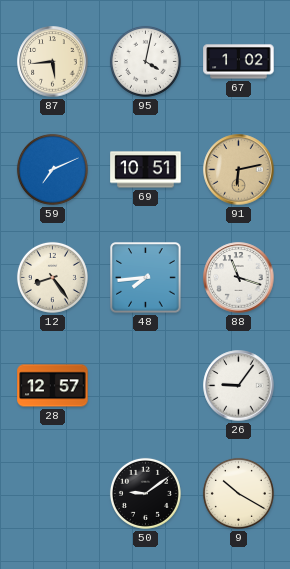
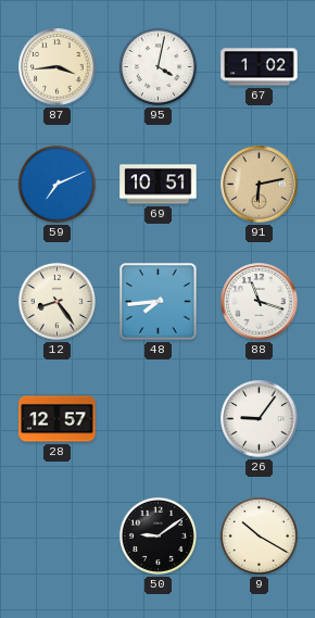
87: 5:44 -> 3:44 (58, 67)
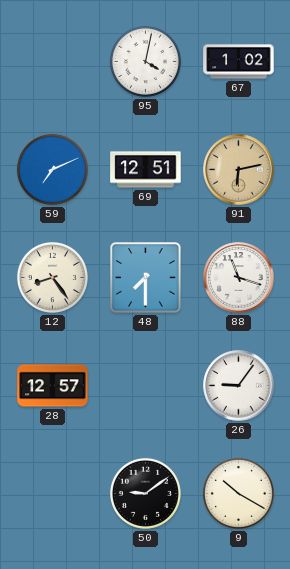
87: 3:44 -> none (58, 67)
69: 10:51 -> 12:51 (146, 170)
48: 7:44 -> 7:30 (146, 278)
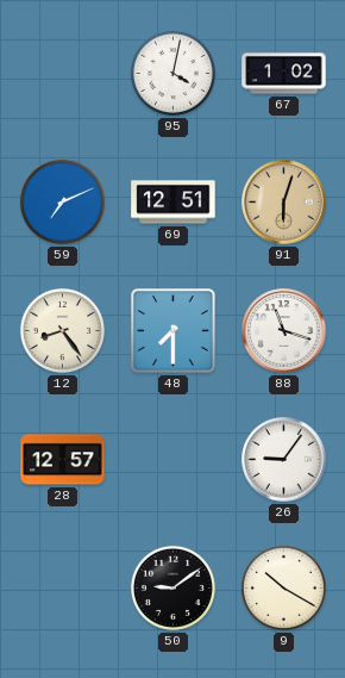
91: 6:13 -> 6:03 (284, 203)
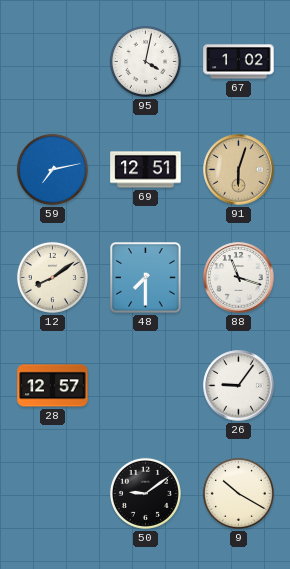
59: 7:11 -> 7:13 (52, 169)
12: 8:24 -> 8:09 (52, 277)
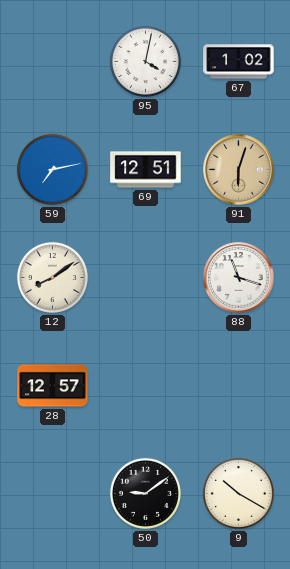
48: 7:30 -> none (146, 278)
26: 9:06 -> none (239, 386)
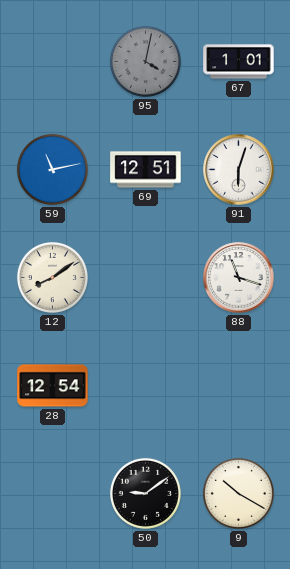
95 dial: white -> grey (145, 61)
67: 1:02 -> 1:01 (239, 62)
59: 7:13 -> 11:13 (52, 169)
91 dial: champagne -> white (239, 170)
28: 12:57 -> 12:54 (53, 386)
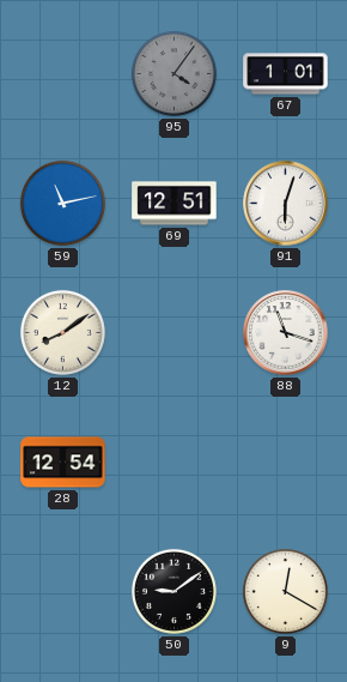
95: 4:02 -> 4:06 (173, 73)
9: 10:20 -> 12:20 (285, 591)
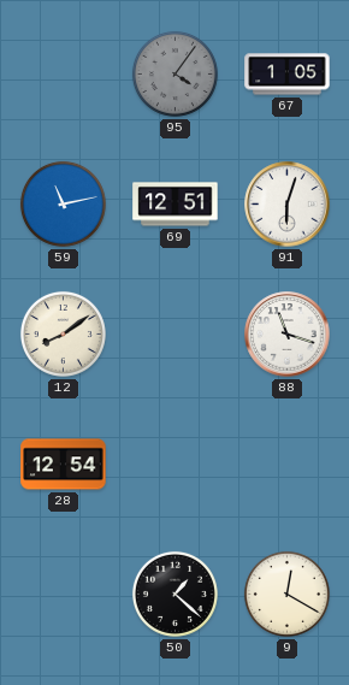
67: 1:01 -> 1:05 (288, 75)
50: 9:09 -> 1:22 (174, 594)
